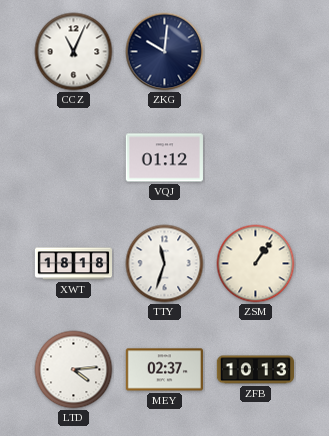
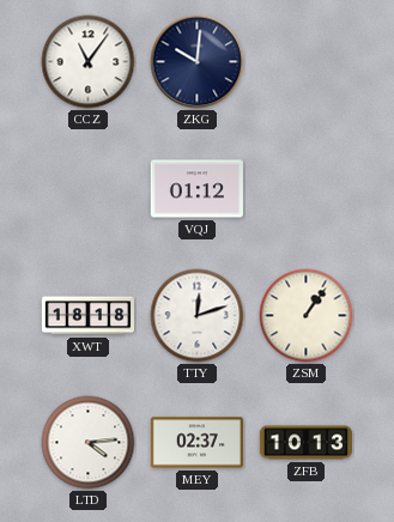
CCZ: 11:04 -> 11:06 (89, 62)
TTY: 11:33 -> 12:12 (198, 316)
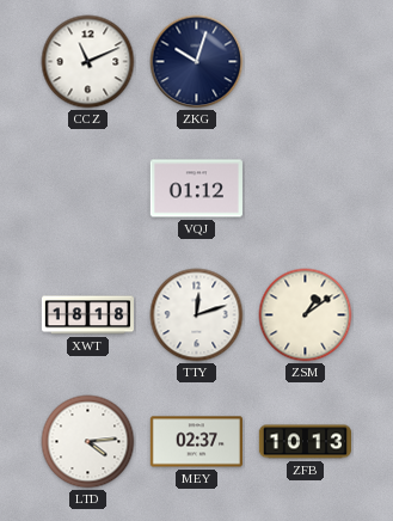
CCZ: 11:06 -> 11:11 (88, 62)
ZKG: 10:01 -> 10:03 (197, 62)
ZSM: 1:06 -> 1:09 (306, 315)
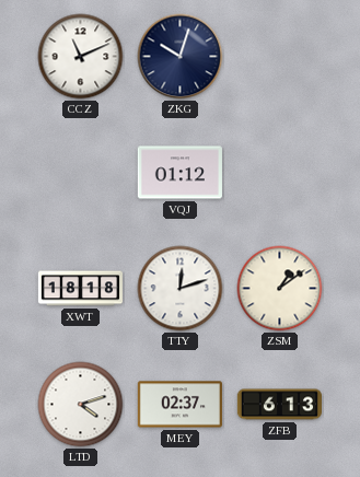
LTD: 4:14 -> 4:12 (81, 405)
ZFB: 10:13 -> 6:13 (279, 405)
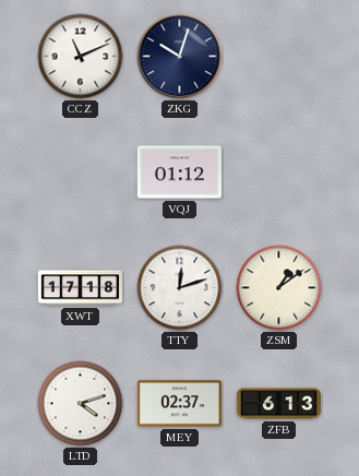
XWT: 18:18 -> 17:18 (80, 288)
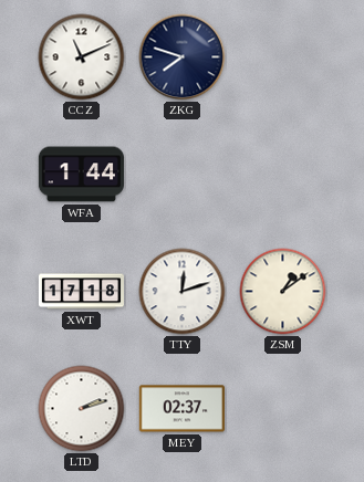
ZKG: 10:03 -> 7:48 (183, 57)
WFA: none -> 1:44 (81, 175)
VQJ: 01:12 -> none (179, 172)
LTD: 4:12 -> 2:12 (82, 409)
ZFB: 6:13 -> none (278, 404)
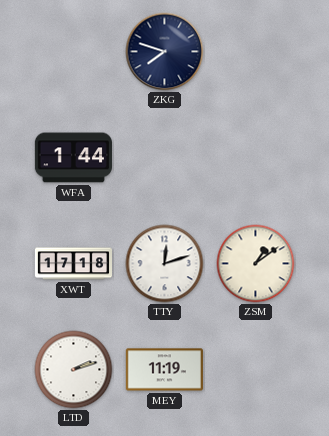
CCZ: 11:11 -> none (82, 57)
MEY: 02:37 -> 11:19 (164, 370)
